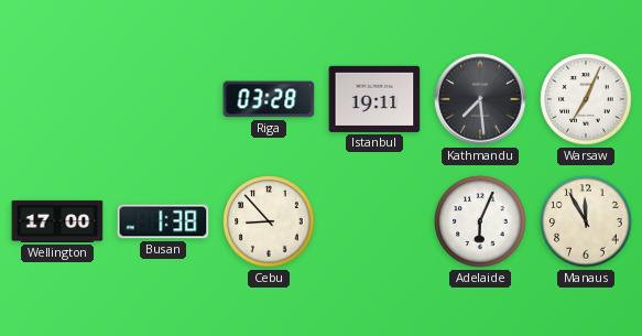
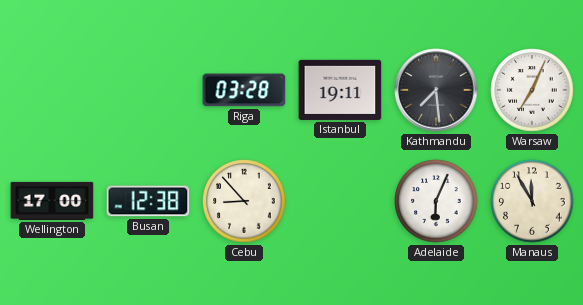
Busan: 1:38 -> 12:38 (148, 201)
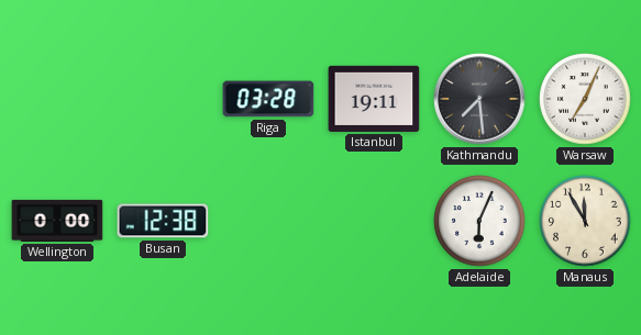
Wellington: 17:00 -> 0:00 (57, 221)
Cebu: 8:53 -> none (244, 201)
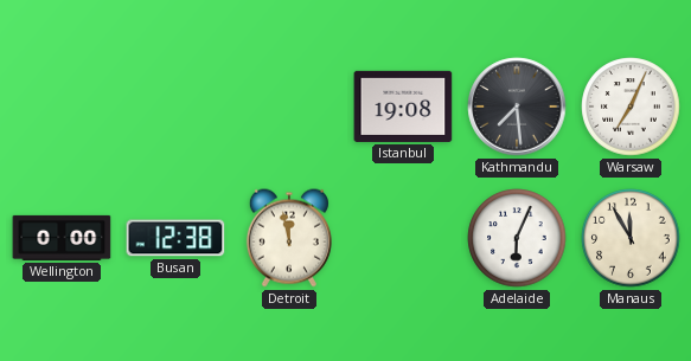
Riga: 03:28 -> none (268, 99)
Istanbul: 19:11 -> 19:08 (403, 107)
Detroit: none -> 11:58 (289, 238)
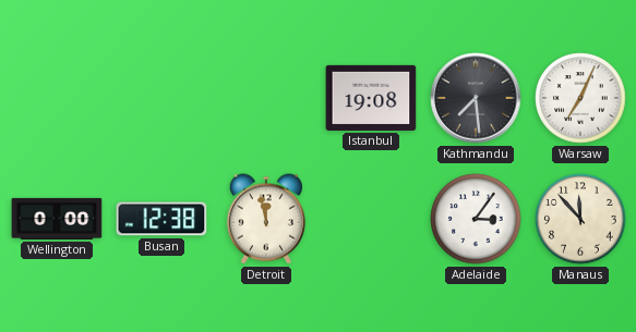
Adelaide: 6:04 -> 3:06 (476, 219)
Manaus: 11:55 -> 11:53 (580, 219)
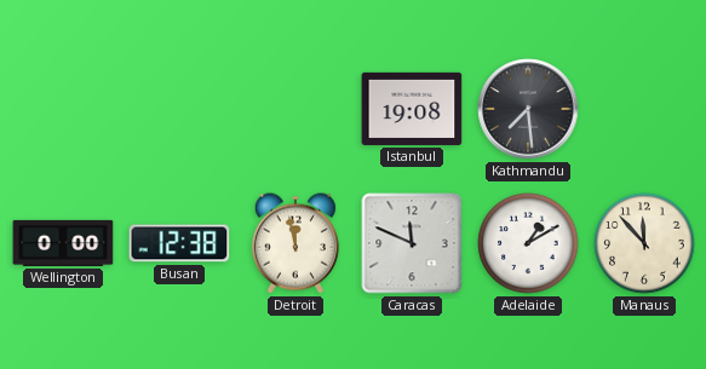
Warsaw: 7:04 -> none (580, 98)
Caracas: none -> 11:49 (412, 243)
Adelaide: 3:06 -> 1:10 (528, 243)
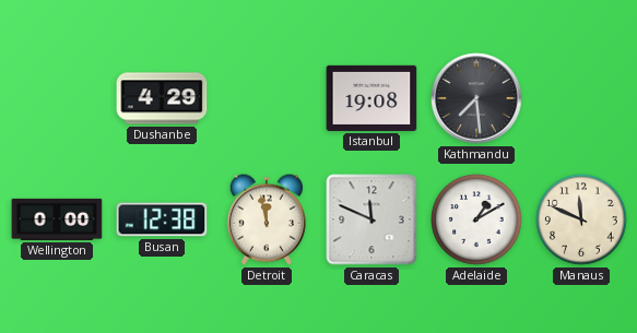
Dushanbe: none -> 4:29 (162, 98)
Manaus: 11:53 -> 11:49 (581, 219)
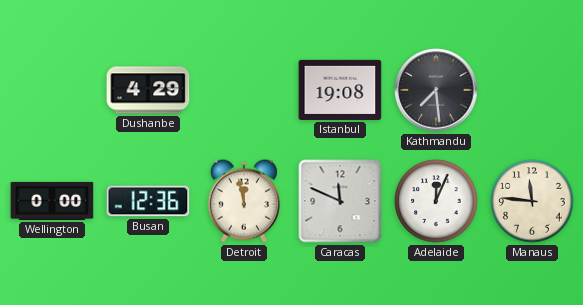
Busan: 12:38 -> 12:36 (148, 201)
Adelaide: 1:10 -> 12:04 (436, 201)
Manaus: 11:49 -> 11:46 (532, 201)
